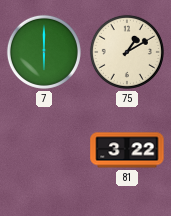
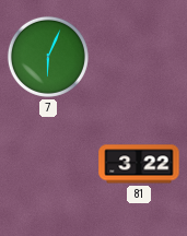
7: 6:00 -> 6:04 (48, 57)
75: 1:10 -> none (127, 52)
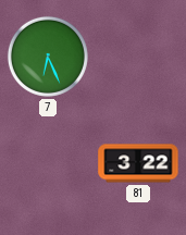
7: 6:04 -> 6:26 (48, 57)
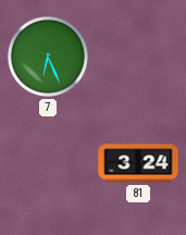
81: 3:22 -> 3:24 (138, 163)
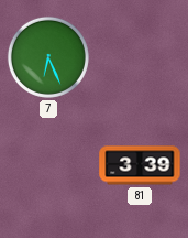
81: 3:24 -> 3:39 (140, 165)
